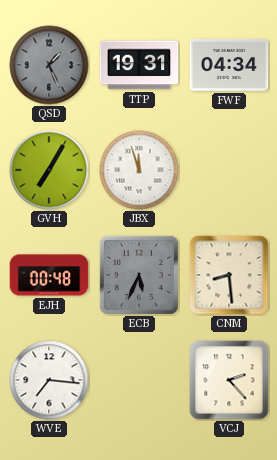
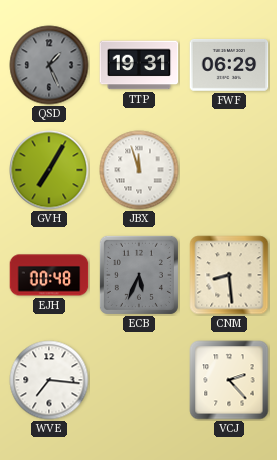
FWF: 04:34 -> 06:29 (229, 66)
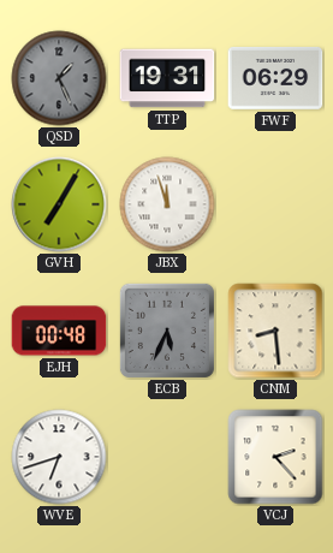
WVE: 7:16 -> 6:42 (59, 457)
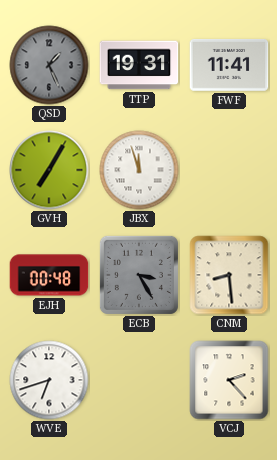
FWF: 06:29 -> 11:41 (229, 66)
ECB: 5:34 -> 3:25 (139, 275)
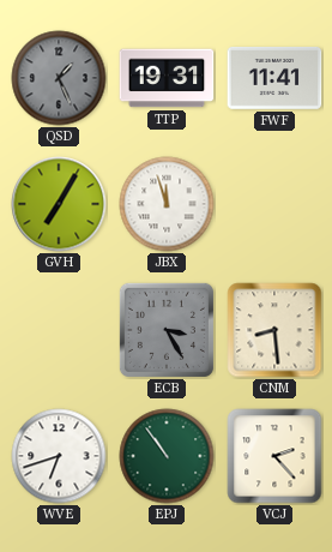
EJH: 00:48 -> none (49, 275)
EPJ: none -> 10:54 (167, 456)
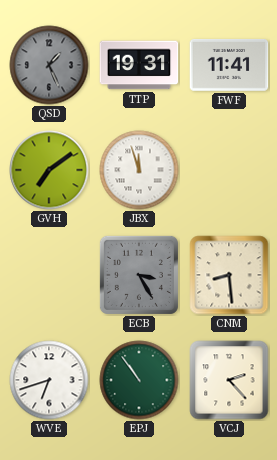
GVH: 7:05 -> 7:09 (49, 170)
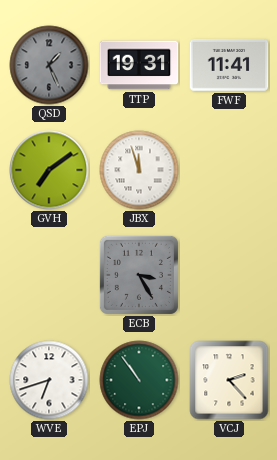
CNM: 8:29 -> none (229, 275)
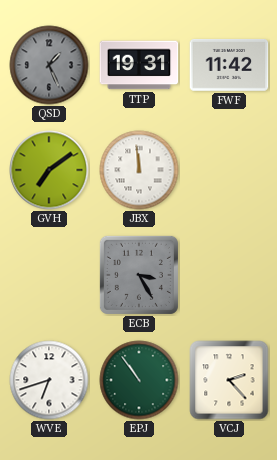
FWF: 11:41 -> 11:42 (229, 66)
JBX: 11:57 -> 11:59 (139, 170)
